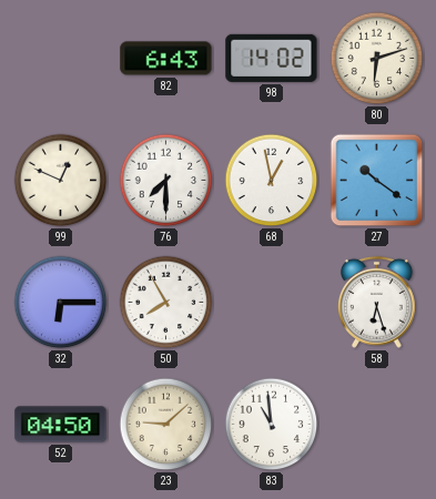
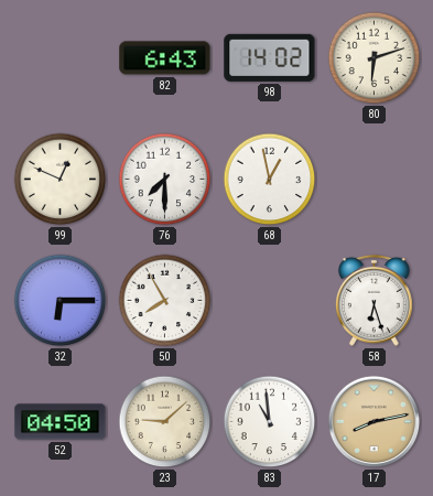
27: 10:21 -> none (377, 181)
17: none -> 8:13 (375, 422)
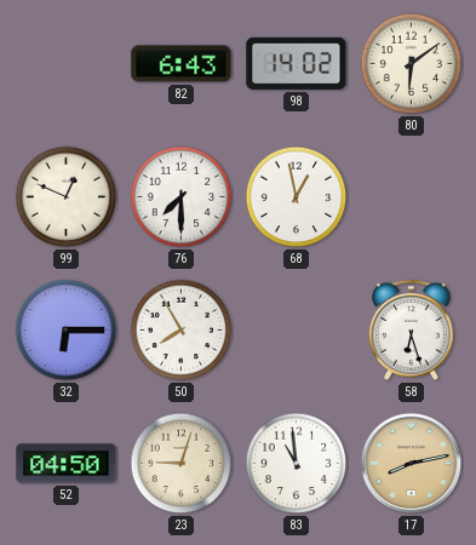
80: 6:12 -> 6:09 (412, 64)
23: 9:08 -> 9:03 (182, 464)
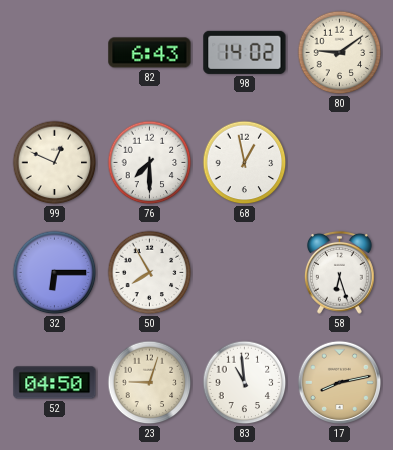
80: 6:09 -> 9:09 (340, 53)
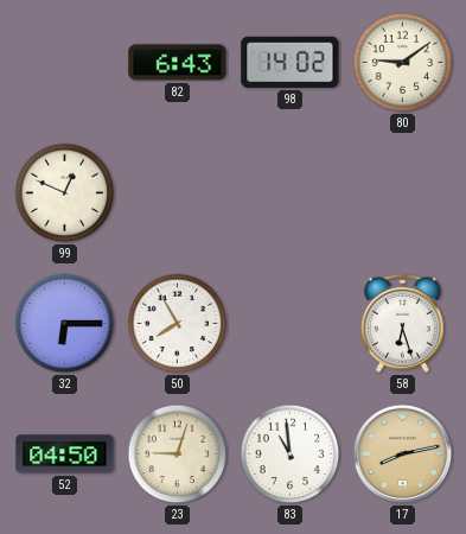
76: 7:30 -> none (150, 163)
68: 12:58 -> none (245, 163)
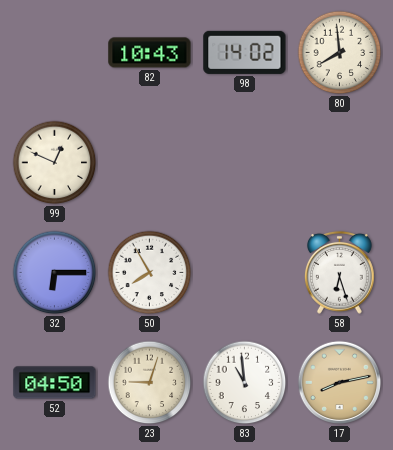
82: 6:43 -> 10:43 (150, 53)
80: 9:09 -> 7:59 (340, 53)
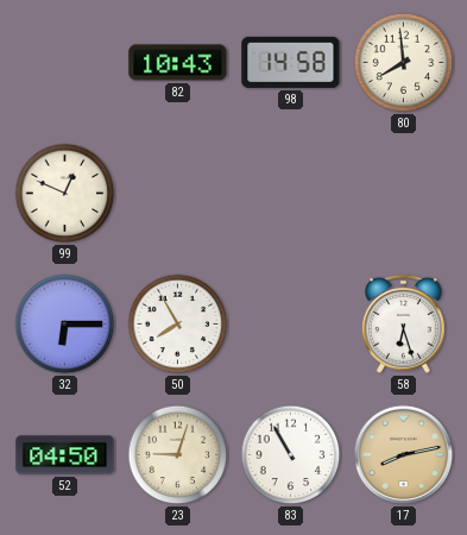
98: 14:02 -> 14:58 (291, 62)
83: 10:59 -> 10:55 (291, 455)
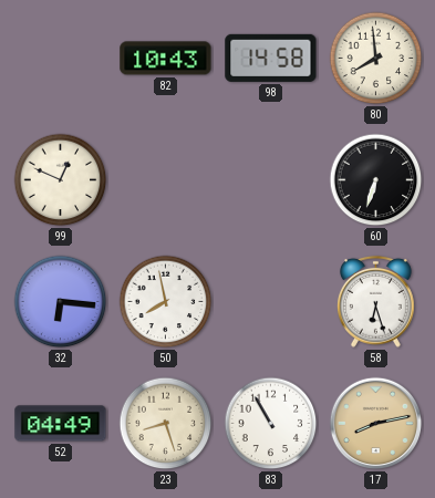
60: none -> 6:33 (376, 180)
32: 6:15 -> 6:16 (61, 302)
50: 7:55 -> 7:58 (166, 302)
52: 04:50 -> 04:49 (61, 424)
23: 9:03 -> 8:27 (166, 424)
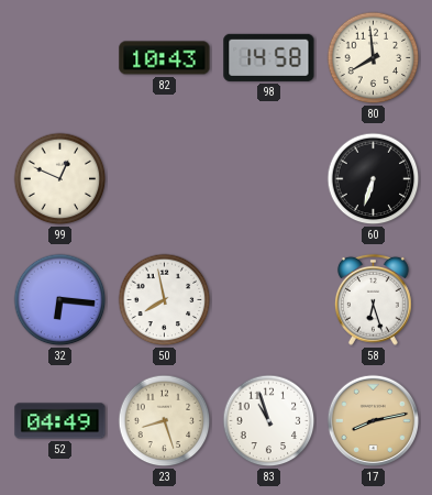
83: 10:55 -> 10:57 (269, 421)
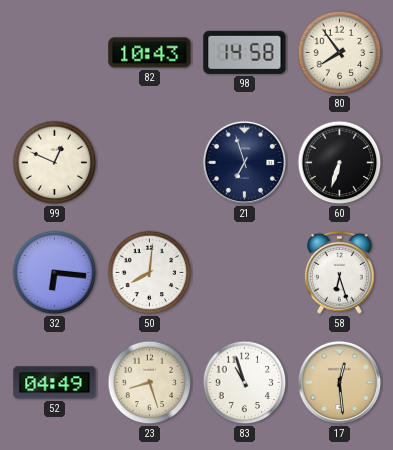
80: 7:59 -> 7:54 (340, 53)
21: none -> 6:57 (245, 163)
50: 7:58 -> 8:01 (150, 273)
17: 8:13 -> 12:29 (340, 383)
